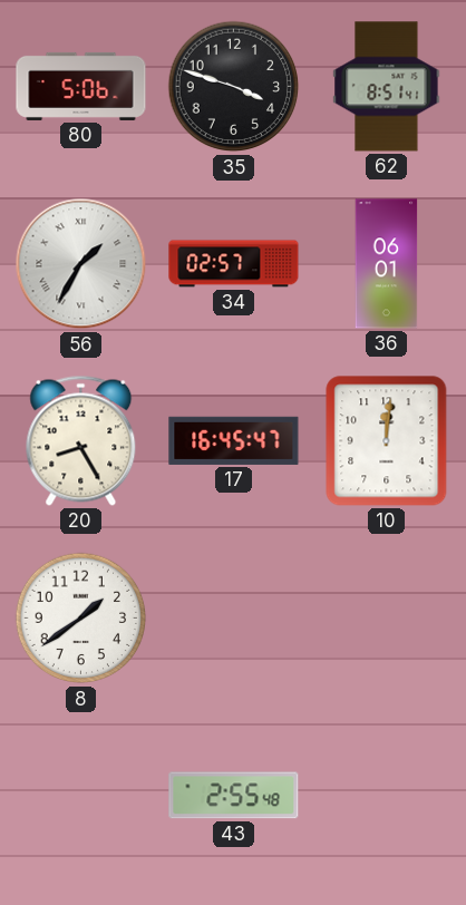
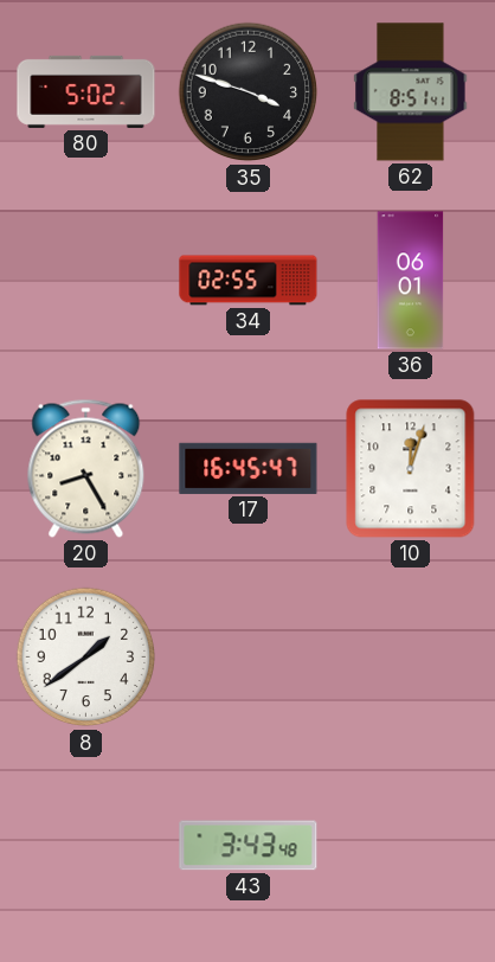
80: 5:06 -> 5:02 (86, 91)
56: 1:35 -> none (81, 264)
34: 02:57 -> 02:55 (249, 281)
10: 12:01 -> 12:03 (411, 469)
43: 2:55 -> 3:43 (249, 846)
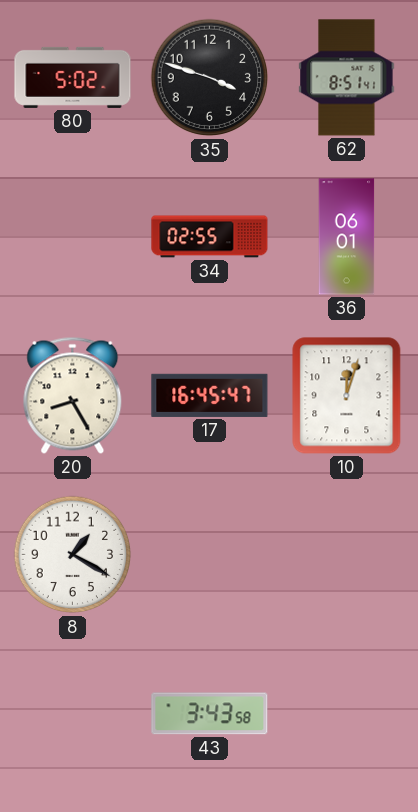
8: 1:39 -> 1:20 (73, 555)
43: 3:43:48 -> 3:43:58 (210, 714)
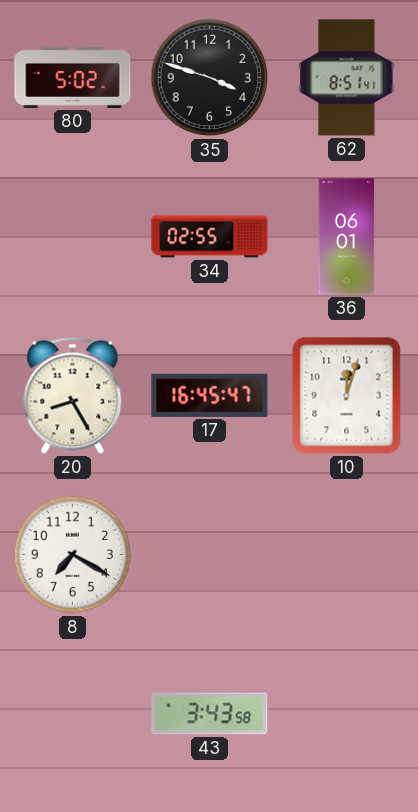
8: 1:20 -> 7:20 (73, 555)
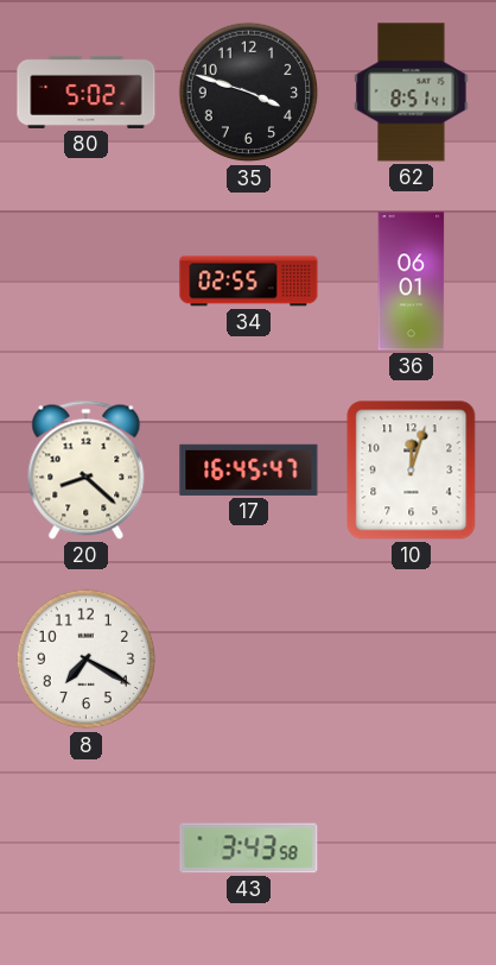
20: 8:25 -> 8:22 (87, 469)
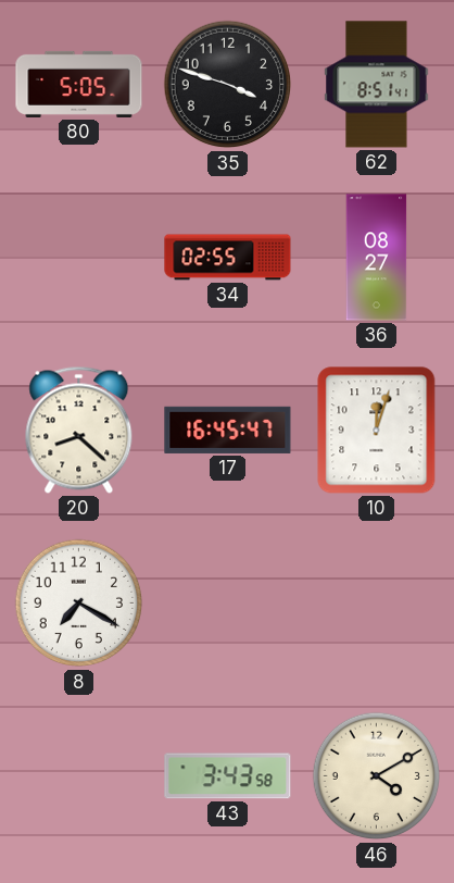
80: 5:02 -> 5:05 (79, 84)
36: 06:01 -> 08:27 (377, 258)
46: none -> 4:10 (377, 776)
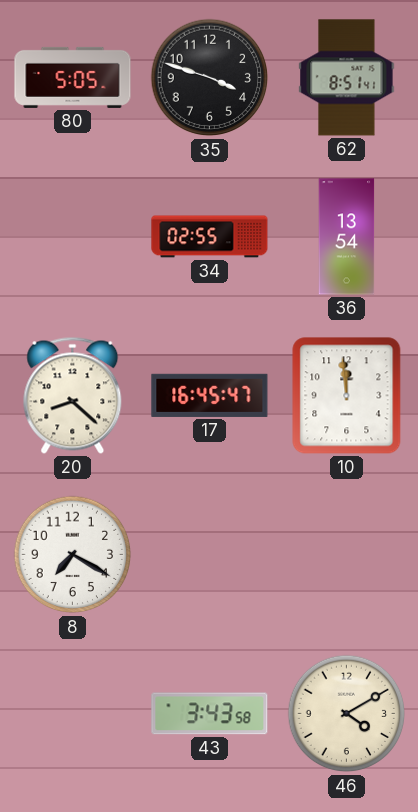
36: 08:27 -> 13:54 (347, 237)
10: 12:03 -> 11:59 (347, 396)
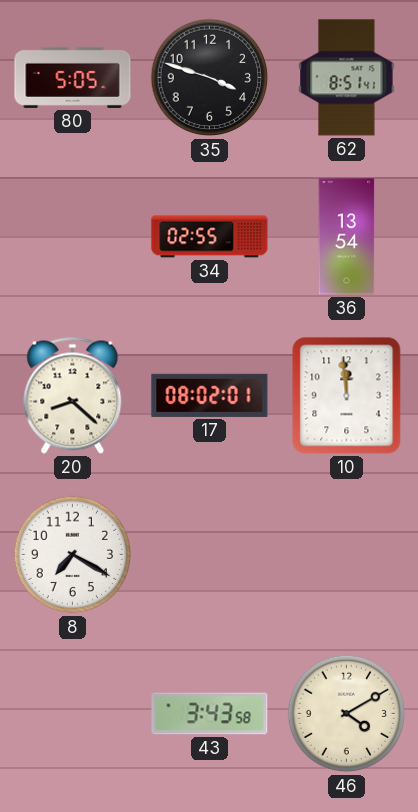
17: 16:45 -> 08:02 (210, 395)
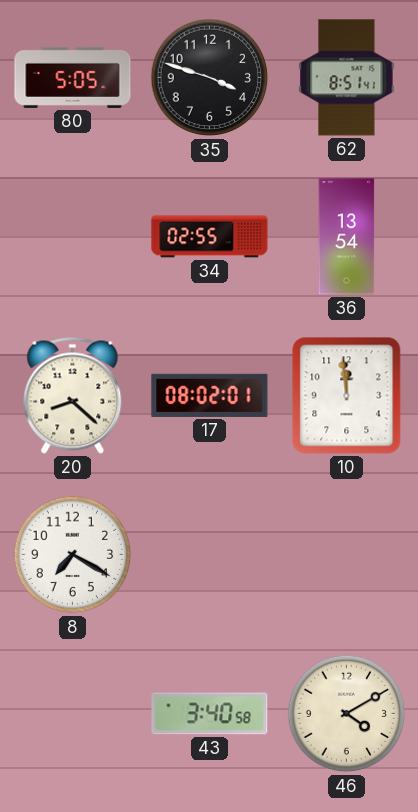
43: 3:43 -> 3:40 (210, 714)
